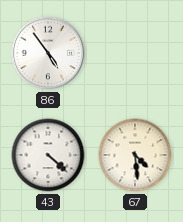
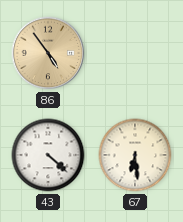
86 dial: white -> champagne (48, 53)
67: 4:29 -> 6:29 (135, 155)
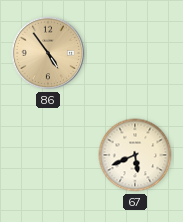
43: 4:22 -> none (48, 155)
67: 6:29 -> 5:41 (135, 155)
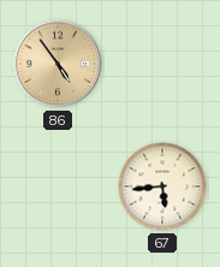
67: 5:41 -> 5:44 (162, 186)
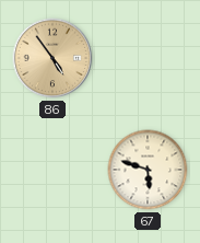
67: 5:44 -> 5:48 (148, 170)
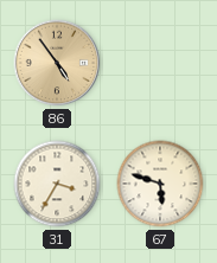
31: none -> 3:35 (57, 184)
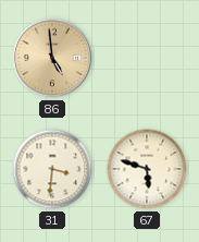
86: 4:54 -> 4:59 (52, 58)
31: 3:35 -> 3:31 (52, 169)
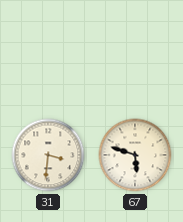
86: 4:59 -> none (52, 58)
